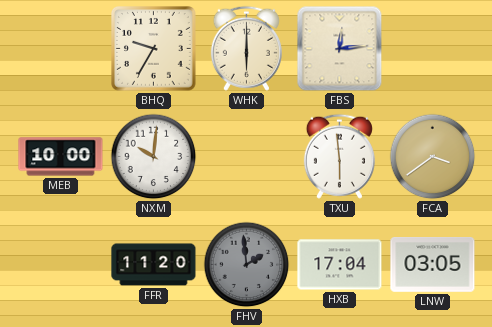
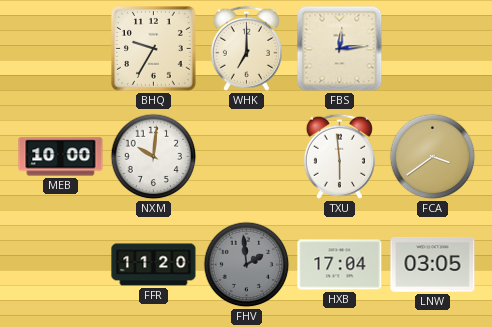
WHK: 6:00 -> 7:00 (246, 48)
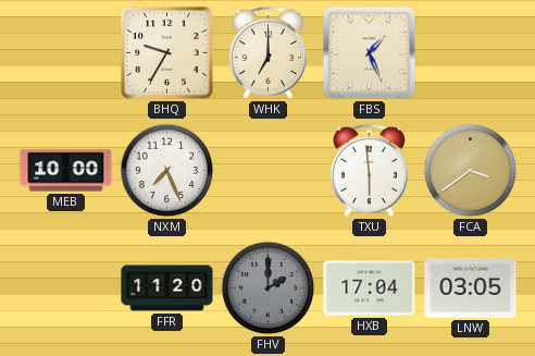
FBS: 12:14 -> 1:26 (370, 53)
NXM: 10:01 -> 7:26 (167, 171)
FHV: 1:59 -> 2:00 (269, 289)
